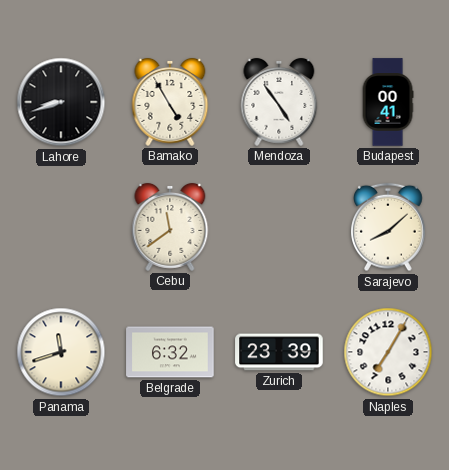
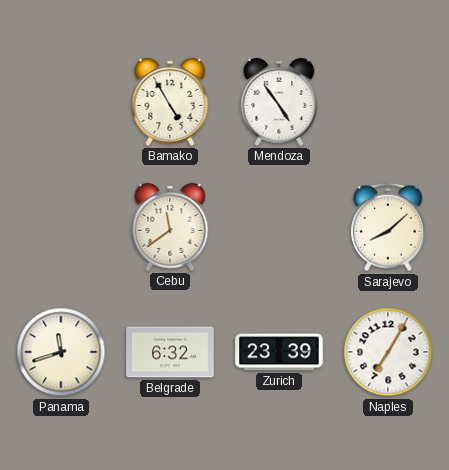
Lahore: 8:42 -> none (61, 102)
Budapest: 00:41 -> none (388, 102)
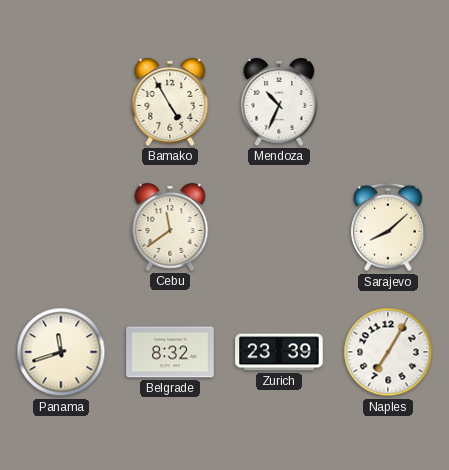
Mendoza: 4:54 -> 10:34 (279, 102)
Belgrade: 6:32 -> 8:32 (170, 352)
